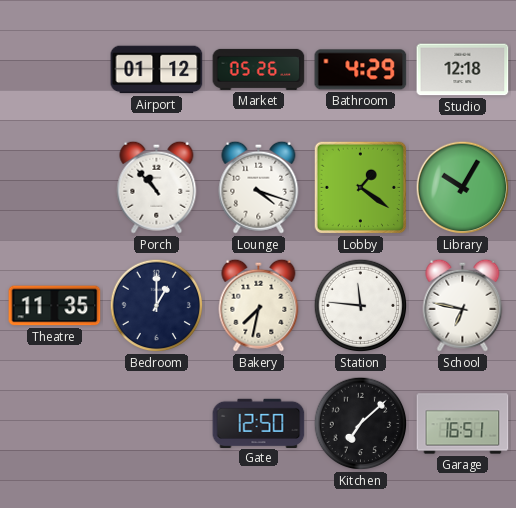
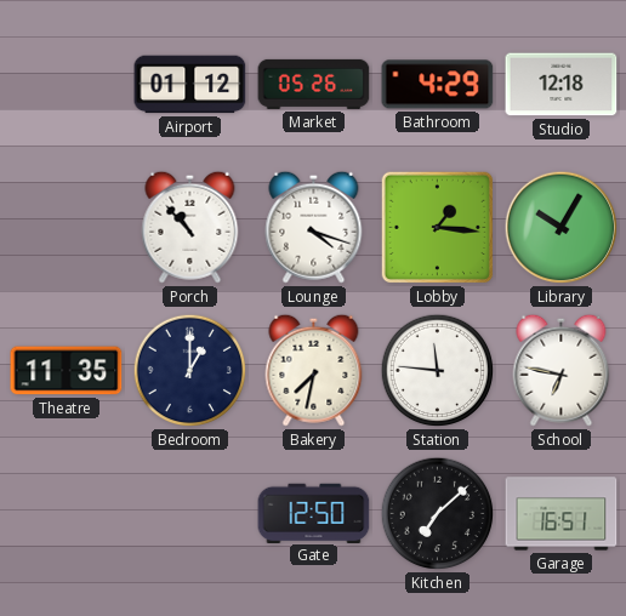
Lobby: 1:21 -> 1:16 (438, 228)
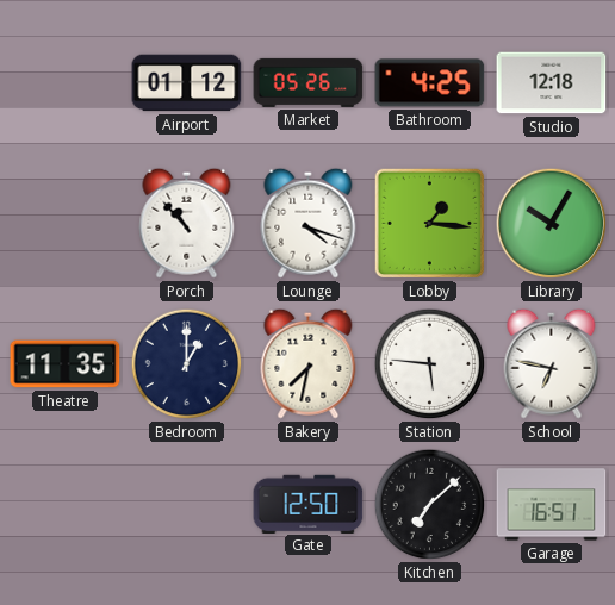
Bathroom: 4:29 -> 4:25 (430, 83)
Station: 11:46 -> 5:46 (430, 364)
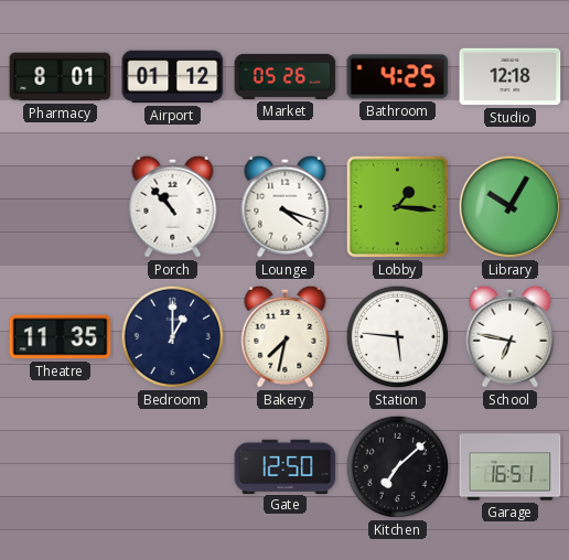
Pharmacy: none -> 8:01 (61, 77)
